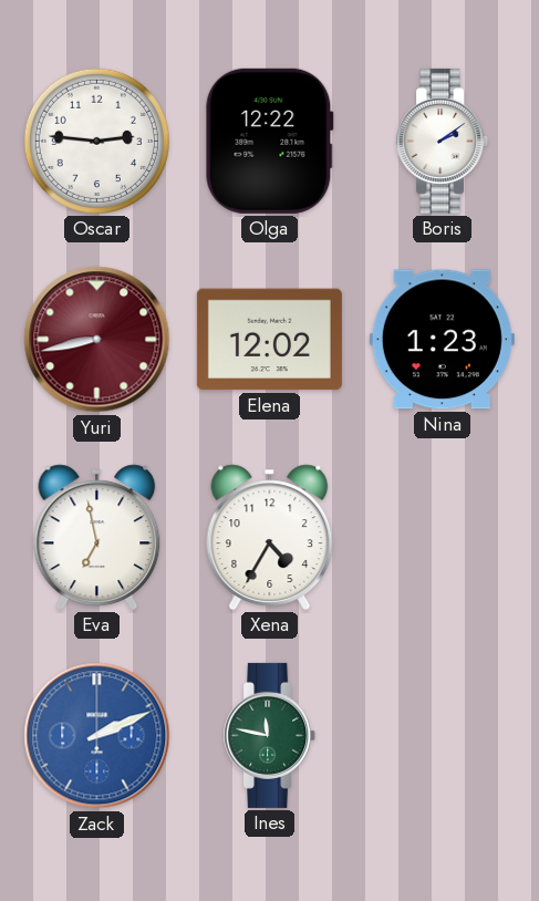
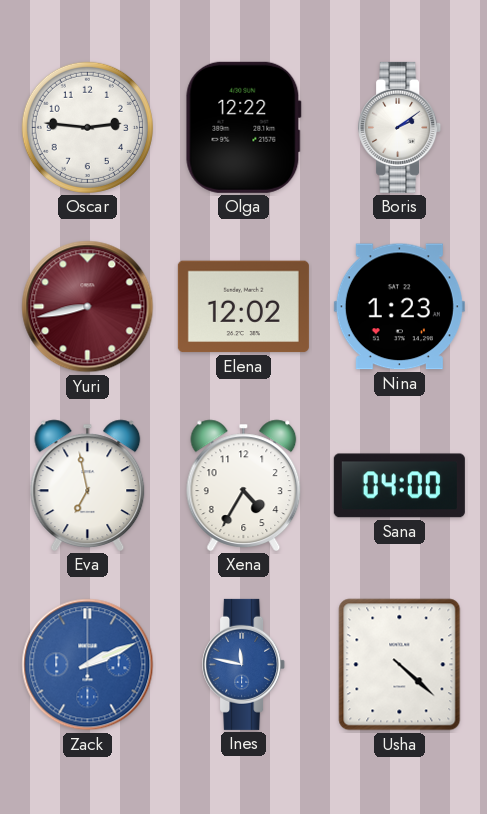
Sana: none -> 04:00 (399, 486)
Ines dial: green -> blue (244, 664)
Usha: none -> 4:22 (400, 665)
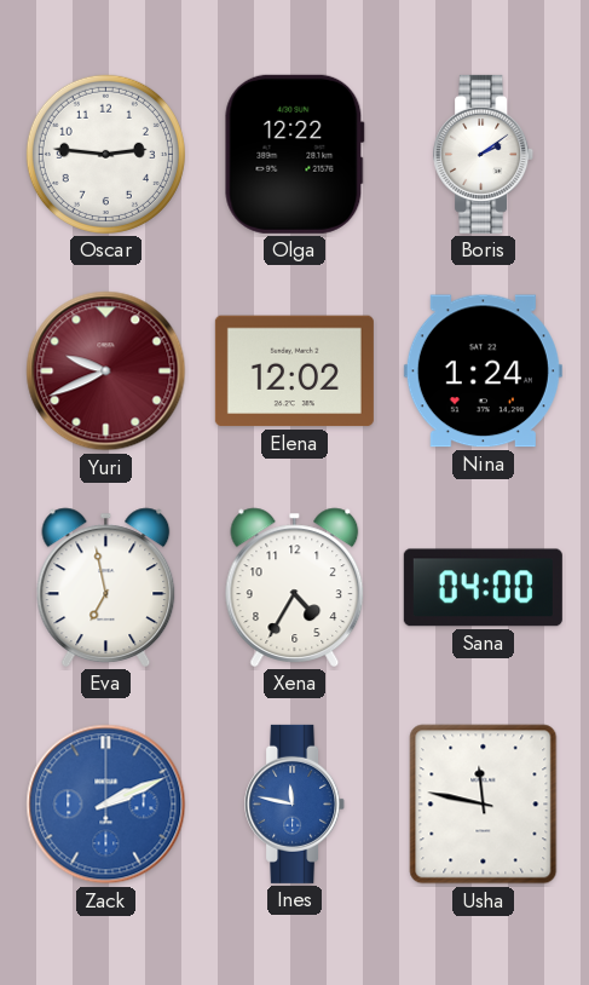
Yuri: 8:43 -> 9:41 (106, 371)
Nina: 1:23 -> 1:24 (483, 371)
Usha: 4:22 -> 11:47 (484, 805)
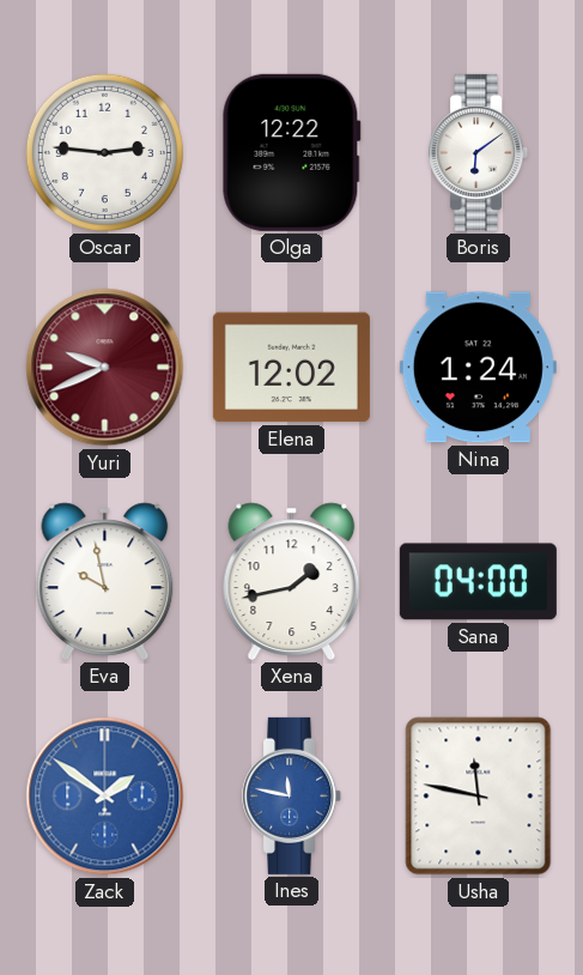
Boris: 2:09 -> 6:09 (479, 152)
Eva: 6:58 -> 9:58 (105, 581)
Xena: 4:35 -> 1:43 (292, 581)
Zack: 2:11 -> 1:51 (105, 797)
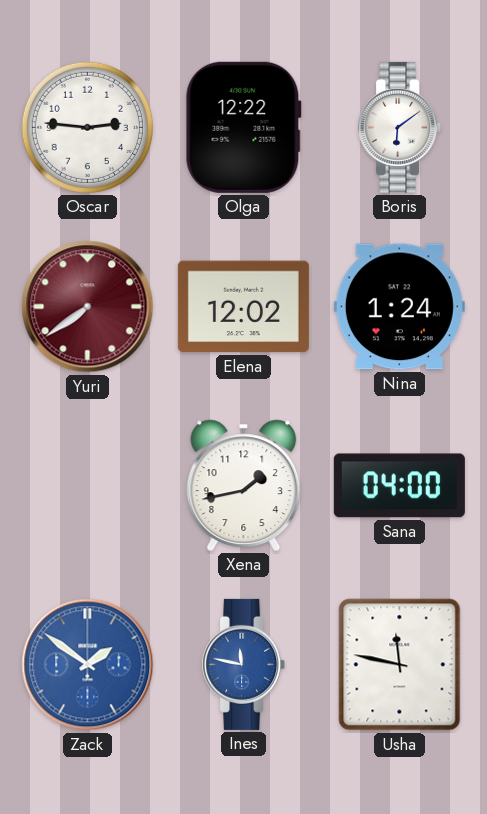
Yuri: 9:41 -> 7:39 (88, 307)
Eva: 9:58 -> none (105, 581)
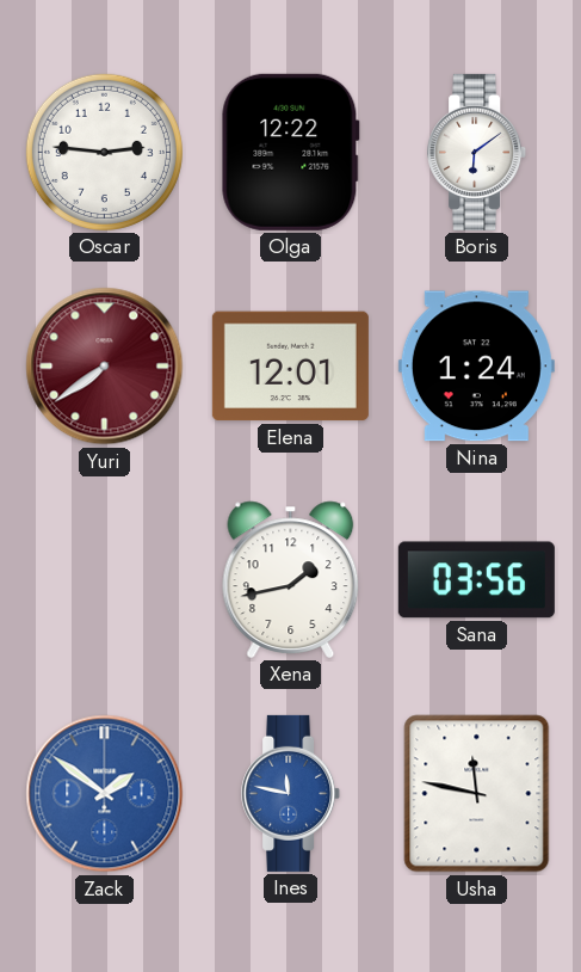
Elena: 12:02 -> 12:01 (290, 367)
Sana: 04:00 -> 03:56 (476, 580)
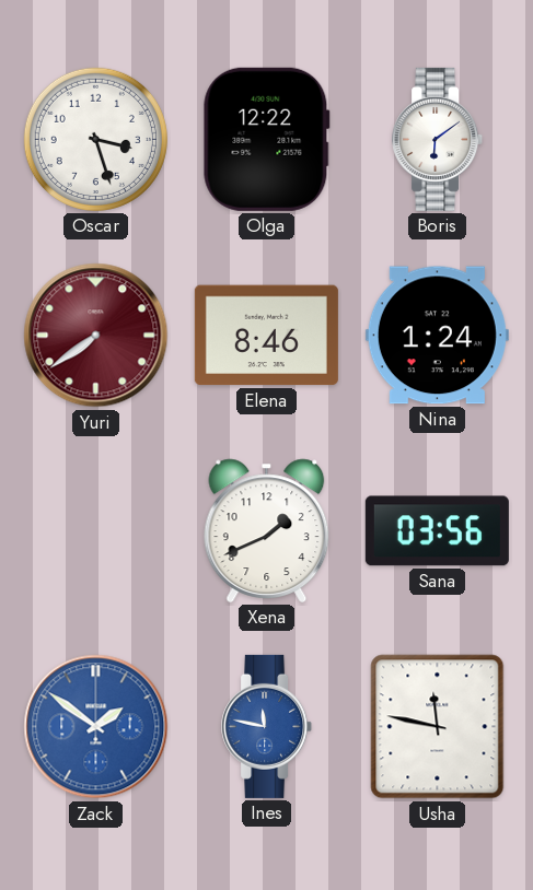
Oscar: 2:46 -> 3:27 (95, 139)
Elena: 12:01 -> 8:46 (266, 336)
Xena: 1:43 -> 1:41 (267, 530)
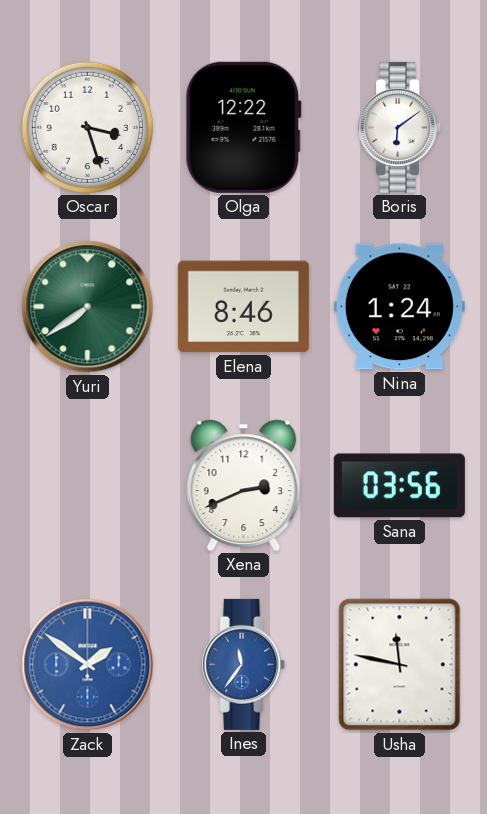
Yuri dial: burgundy -> green (88, 307)
Xena: 1:41 -> 2:41 (244, 485)
Ines: 11:47 -> 11:36 (244, 664)
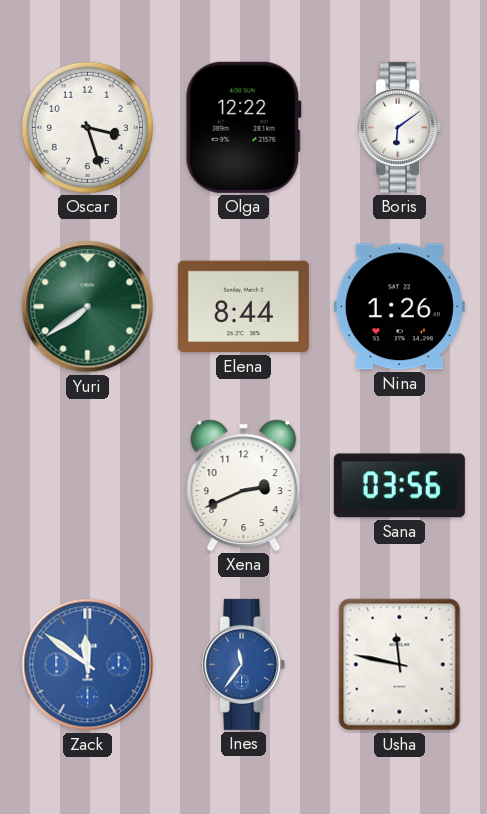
Elena: 8:46 -> 8:44 (243, 307)
Nina: 1:24 -> 1:26 (399, 307)
Zack: 1:51 -> 11:51 (88, 665)
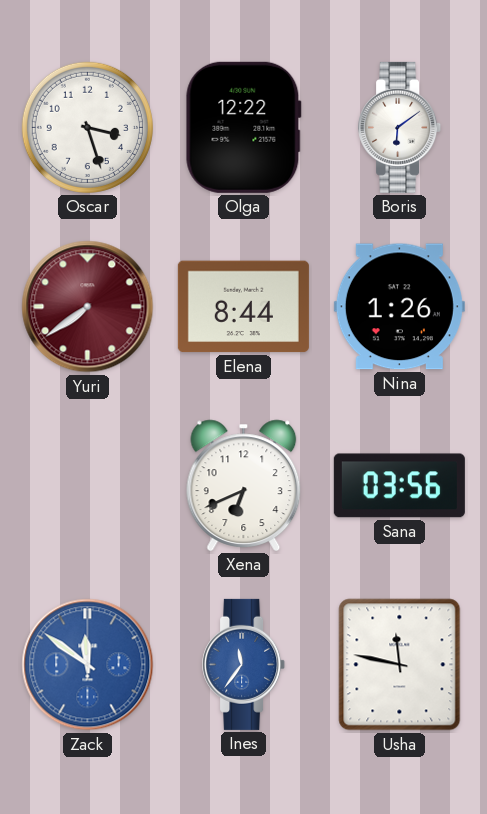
Yuri dial: green -> burgundy (88, 307)
Xena: 2:41 -> 6:41 (244, 485)
